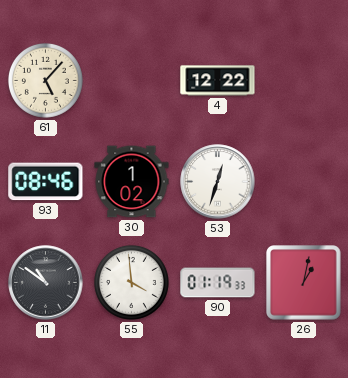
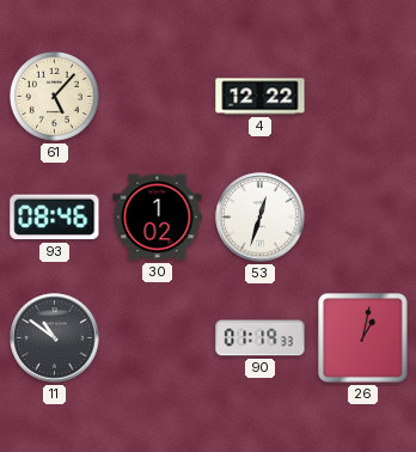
55: 3:59 -> none (131, 282)
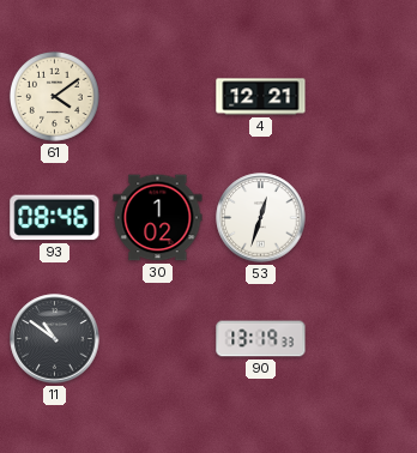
61: 5:07 -> 4:09 (54, 96)
4: 12:22 -> 12:21 (261, 97)
90: 01:19 -> 13:19 (261, 339)
26: 1:02 -> none (363, 338)
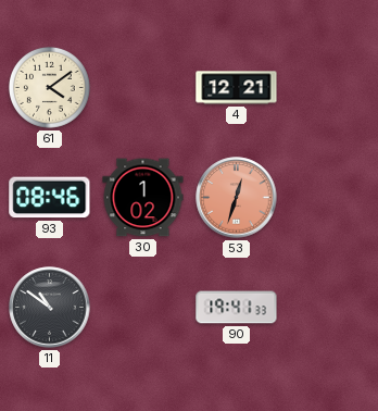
53 dial: white -> salmon (237, 198)
90: 13:19 -> 19:41 (237, 308)
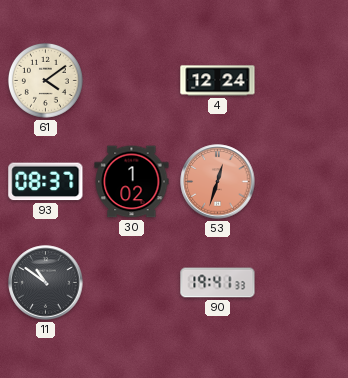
4: 12:21 -> 12:24 (218, 81)
93: 08:46 -> 08:37 (46, 182)
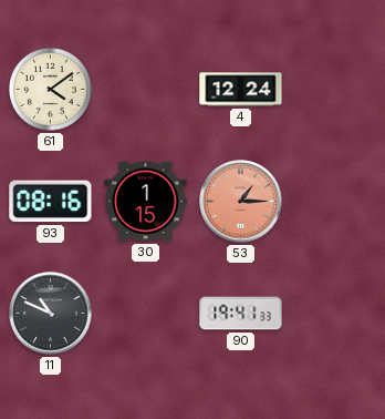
93: 08:37 -> 08:16 (51, 202)
30: 1:02 -> 1:15 (146, 202)
53: 12:33 -> 1:15 (241, 202)
11: 10:51 -> 10:49 (51, 314)
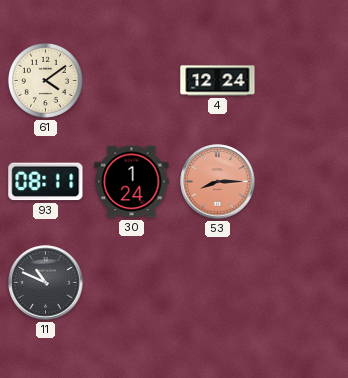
93: 08:16 -> 08:11 (46, 182)
30: 1:15 -> 1:24 (132, 182)
53: 1:15 -> 8:15 (218, 182)
90: 19:41 -> none (241, 314)
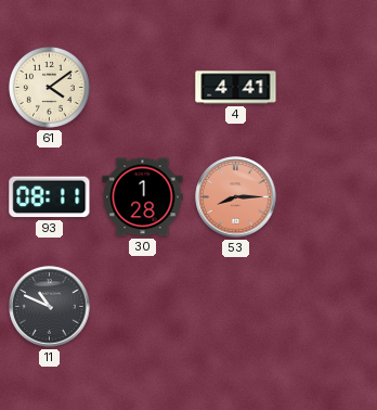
4: 12:24 -> 4:41 (236, 88)
30: 1:24 -> 1:28 (143, 197)
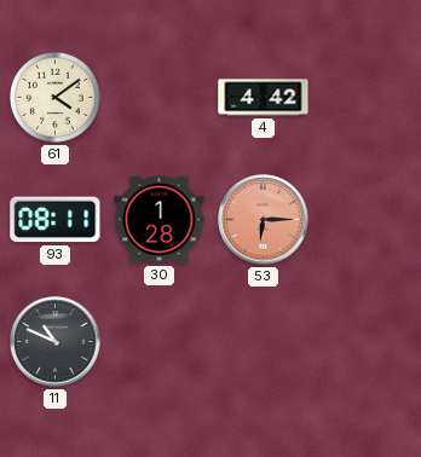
4: 4:41 -> 4:42 (264, 98)
53: 8:15 -> 6:15 (264, 220)
